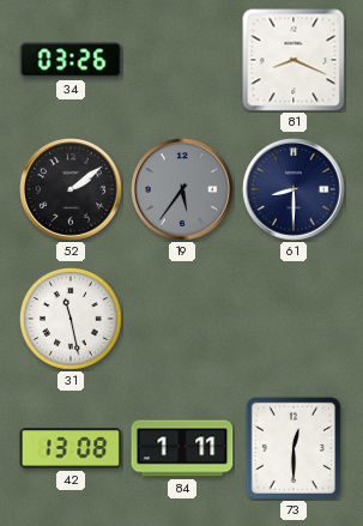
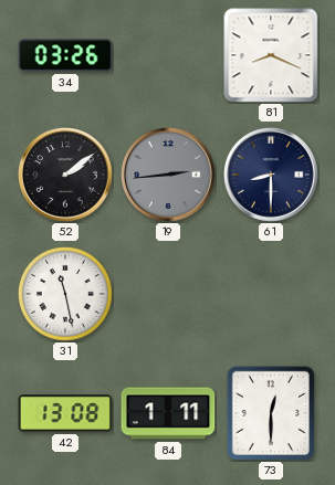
19: 5:36 -> 2:44 (169, 175)
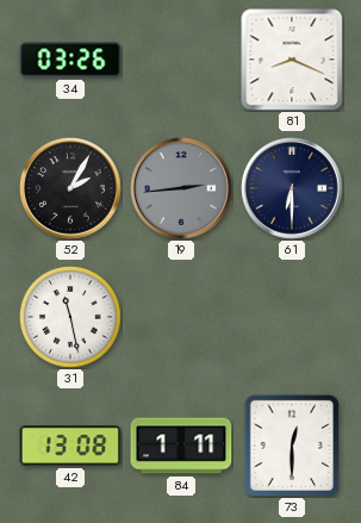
52: 2:09 -> 2:05 (71, 188)
61: 8:30 -> 6:30 (293, 188)
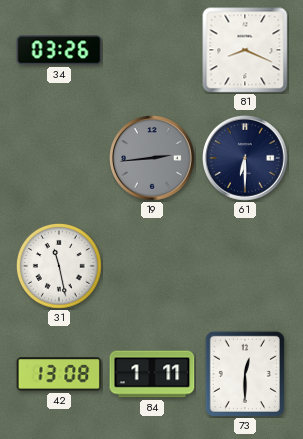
52: 2:05 -> none (71, 188)
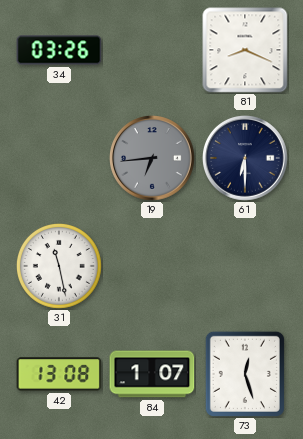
19: 2:44 -> 6:44 (153, 158)
84: 1:11 -> 1:07 (152, 374)
73: 12:30 -> 12:27 (245, 374)
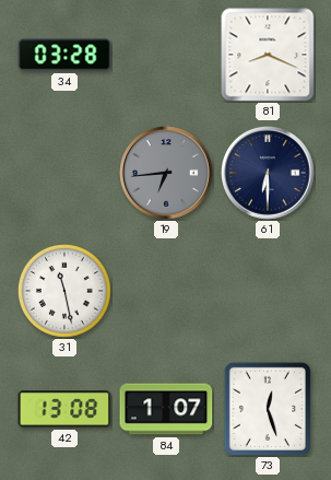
34: 03:26 -> 03:28 (64, 55)
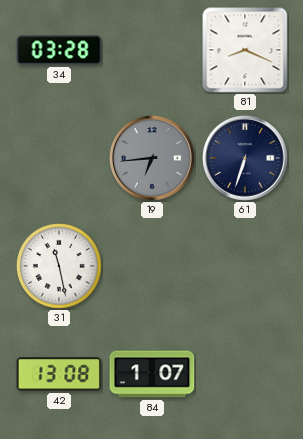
61: 6:30 -> 6:33 (246, 158)
73: 12:27 -> none (268, 409)
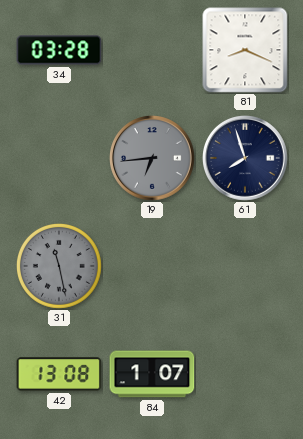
61: 6:33 -> 7:57 (246, 158)
31 dial: white -> grey (59, 266)
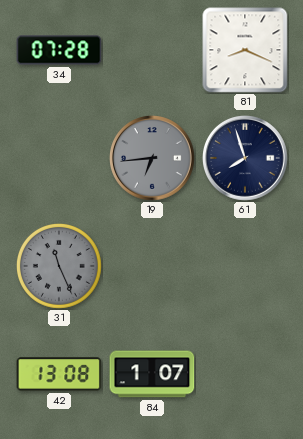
34: 03:28 -> 07:28 (59, 50)
31: 11:28 -> 11:26 (59, 266)
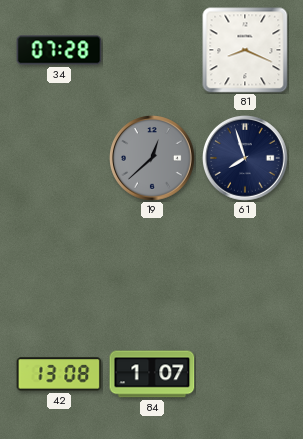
19: 6:44 -> 12:38 (153, 158)
31: 11:26 -> none (59, 266)
